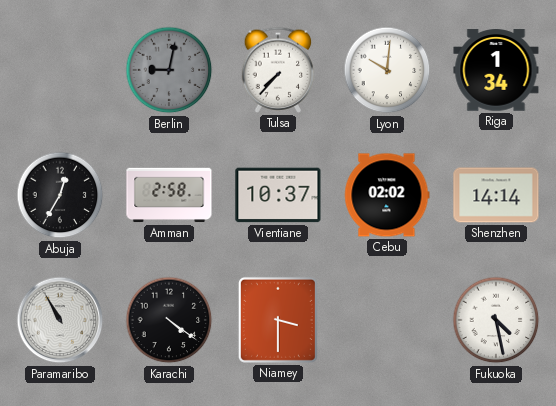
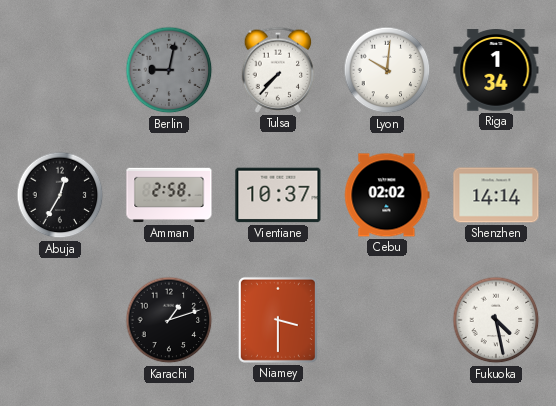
Paramaribo: 10:55 -> none (60, 320)
Karachi: 4:21 -> 1:12 (169, 320)
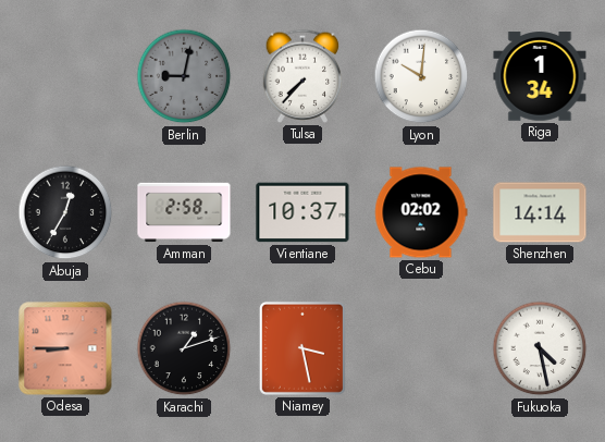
Odesa: none -> 8:45 (65, 348)
Niamey: 3:30 -> 3:28 (302, 348)
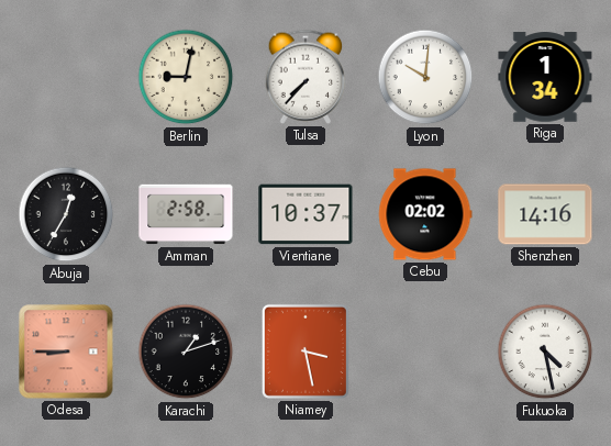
Berlin dial: grey -> cream (186, 77)
Shenzhen: 14:14 -> 14:16 (545, 214)
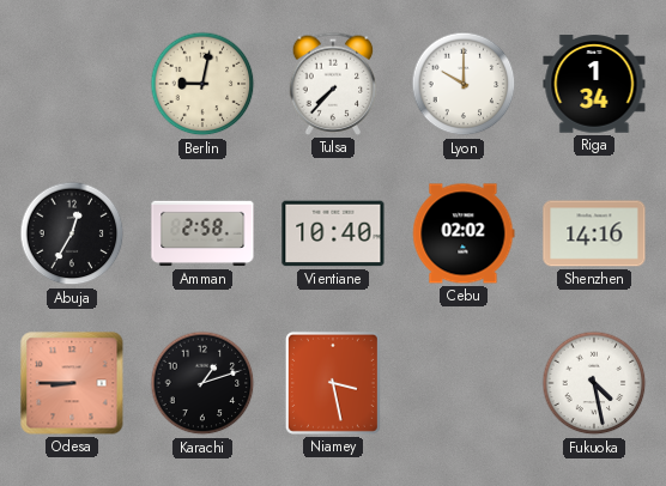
Lyon: 10:01 -> 10:00 (464, 84)
Vientiane: 10:37 -> 10:40 (333, 233)
